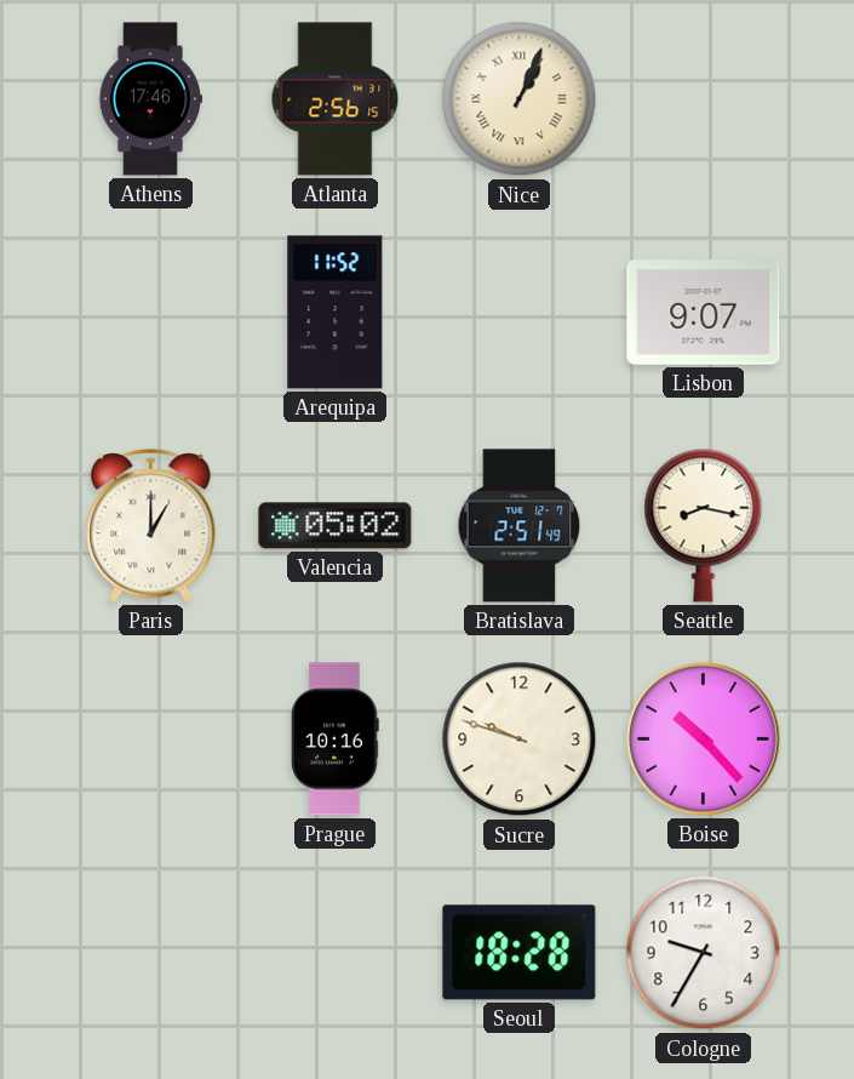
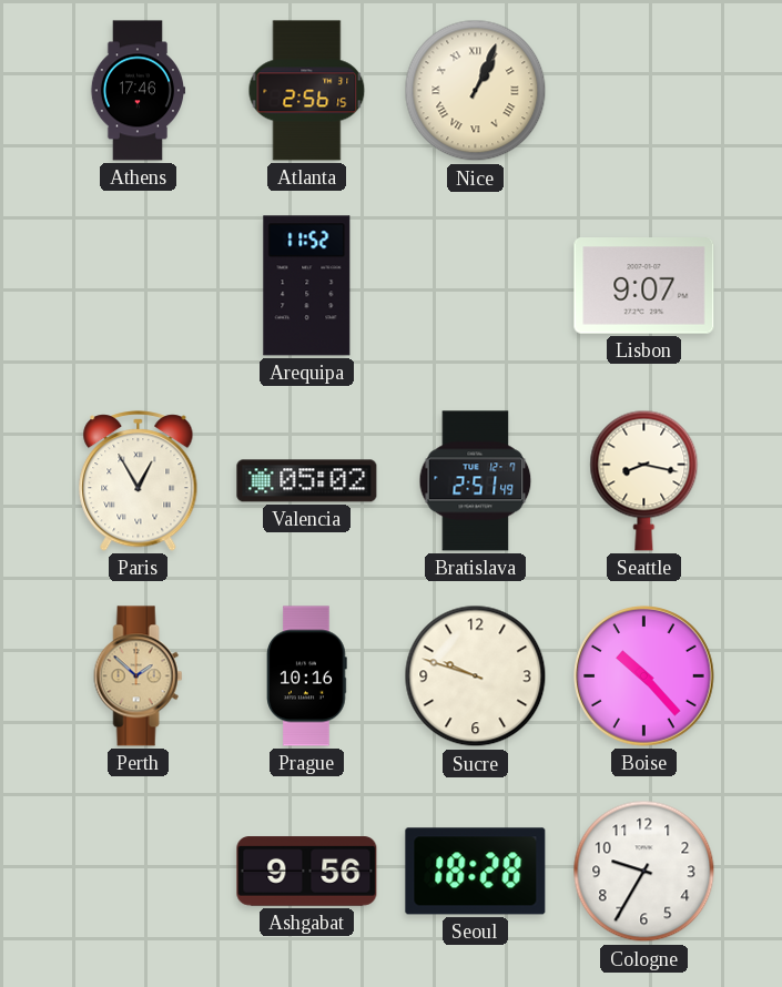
Paris: 1:00 -> 12:55 (139, 481)
Perth: none -> 1:52 (139, 676)
Ashgabat: none -> 9:56 (307, 872)
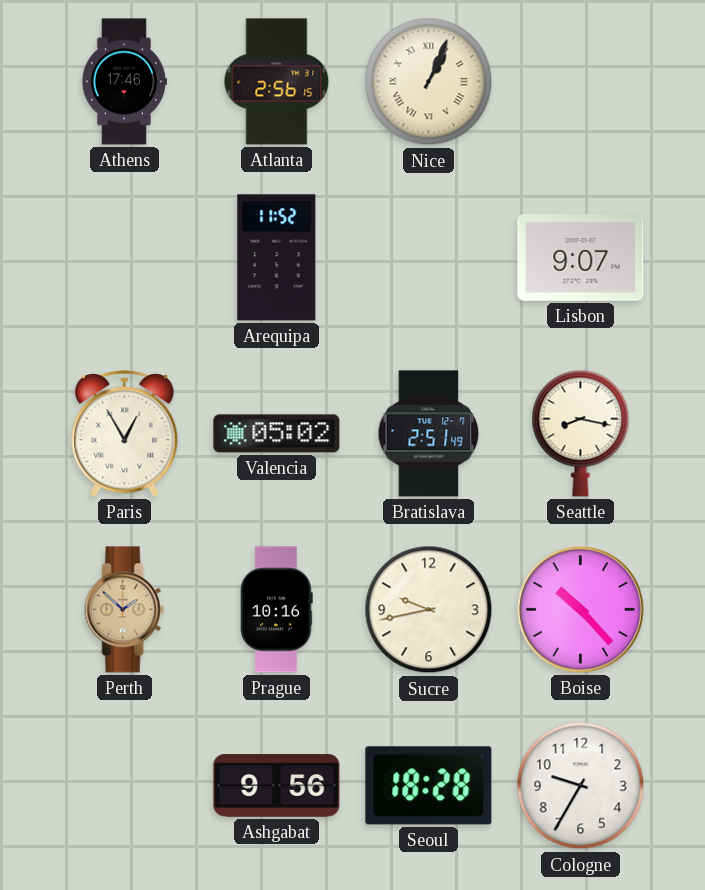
Sucre: 9:48 -> 9:43 (429, 610)
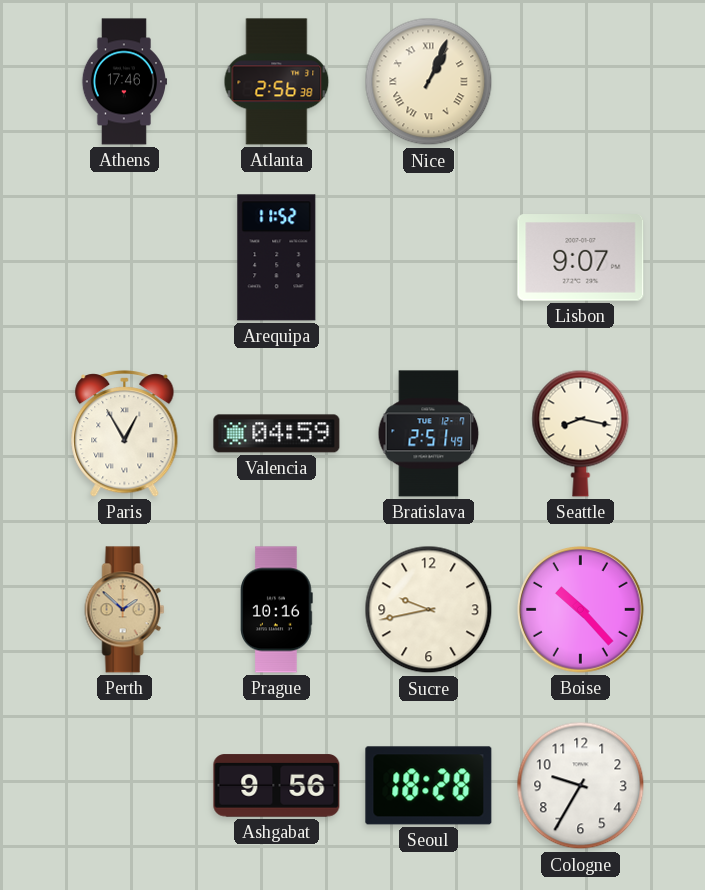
Atlanta: 2:56:15 -> 2:56:38 (277, 82)
Valencia: 05:02 -> 04:59 (277, 434)
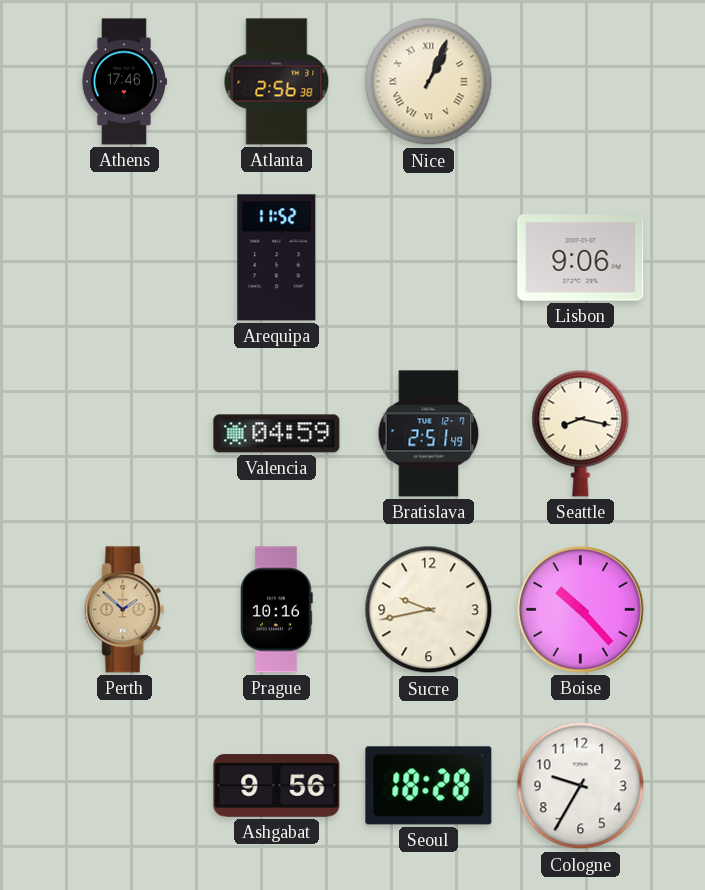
Lisbon: 9:07 -> 9:06 (581, 258)
Paris: 12:55 -> none (125, 434)
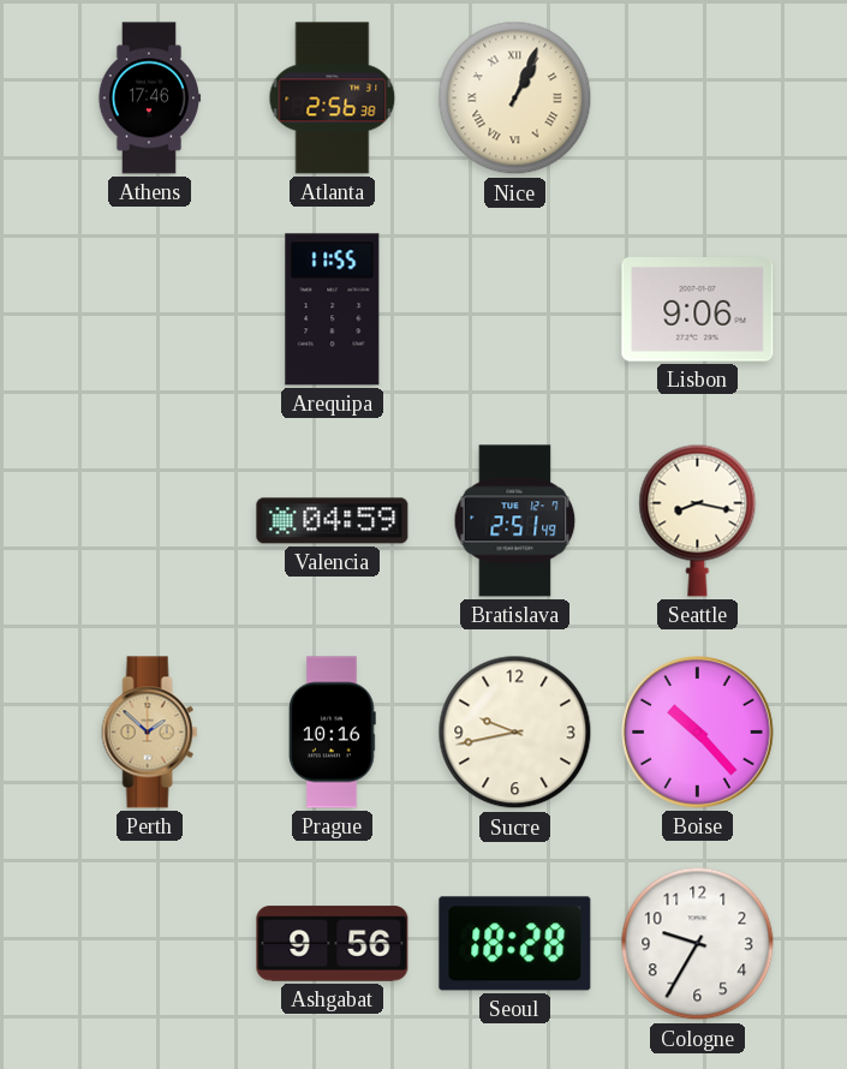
Arequipa: 11:52 -> 11:55 (333, 310)
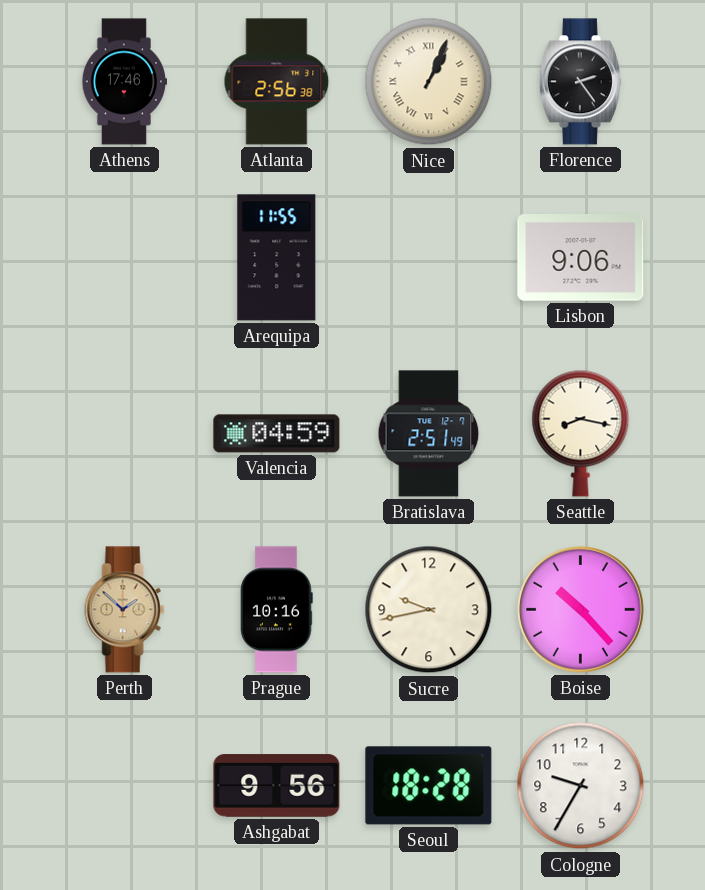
Florence: none -> 2:24 (580, 82)
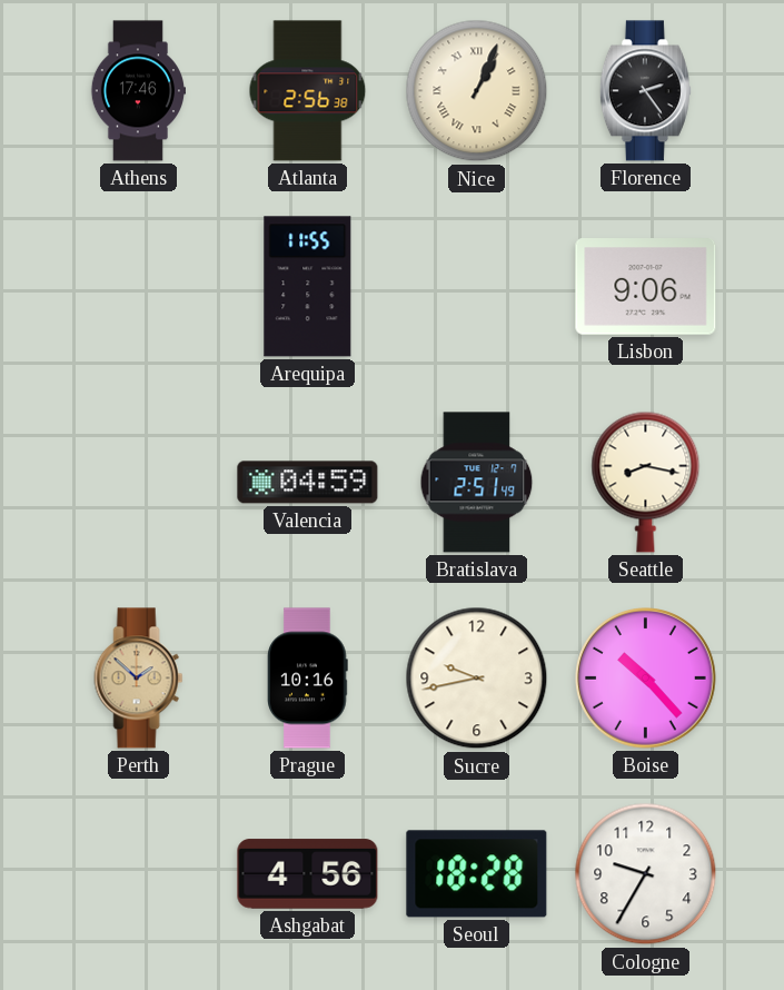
Ashgabat: 9:56 -> 4:56 (308, 874)
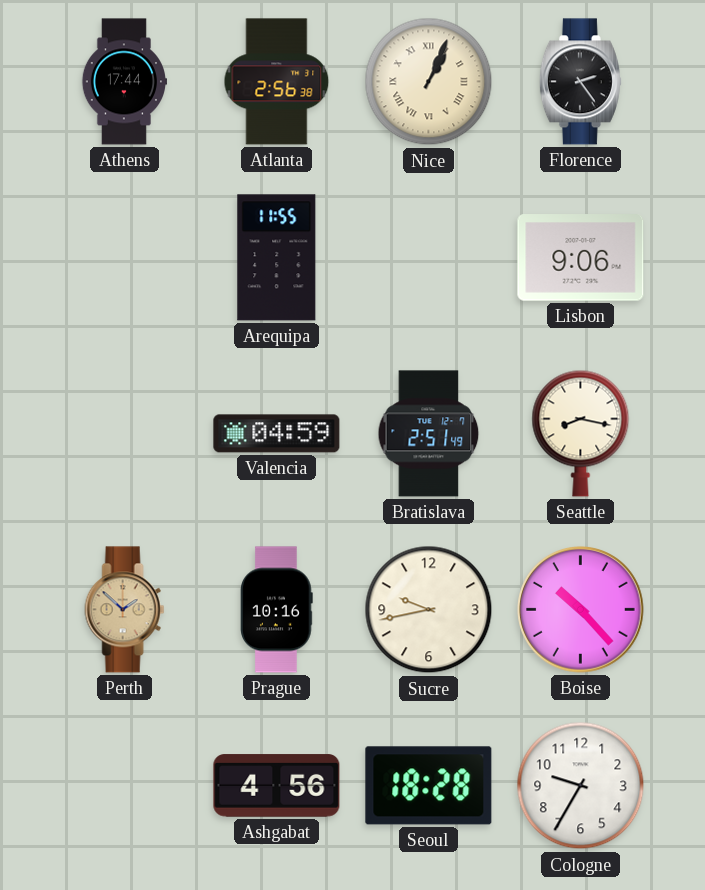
Athens: 17:46 -> 17:44 (123, 82)
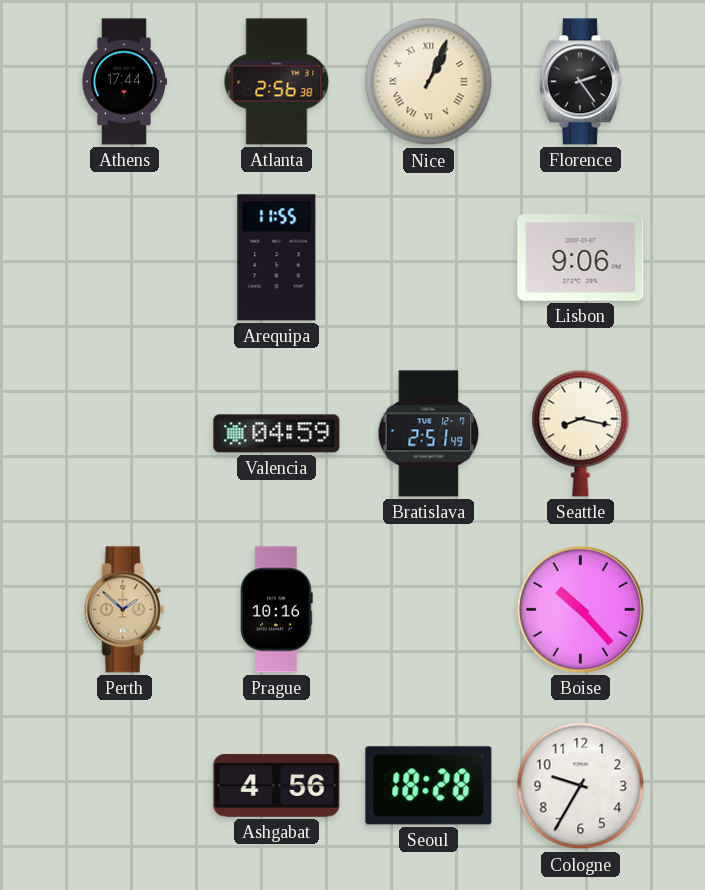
Sucre: 9:43 -> none (429, 610)
